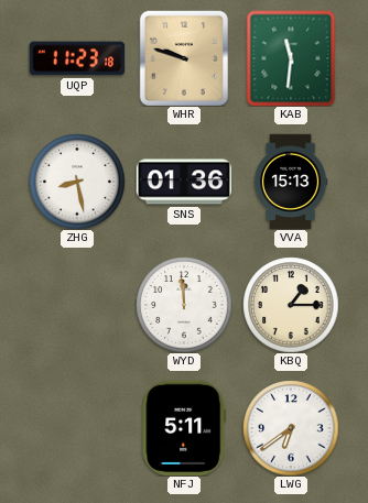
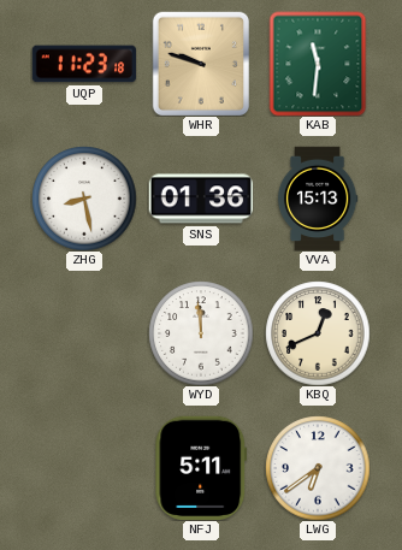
KBQ: 1:15 -> 12:41 (318, 333)
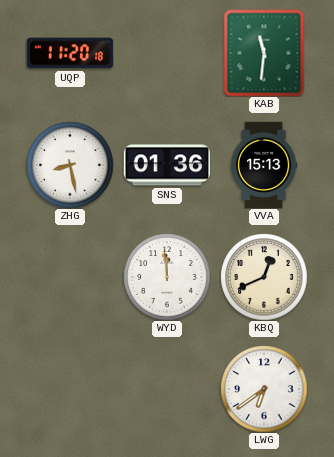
UQP: 11:23 -> 11:20 (70, 53)
WHR: 9:48 -> none (200, 64)
NFJ: 5:11 -> none (201, 467)
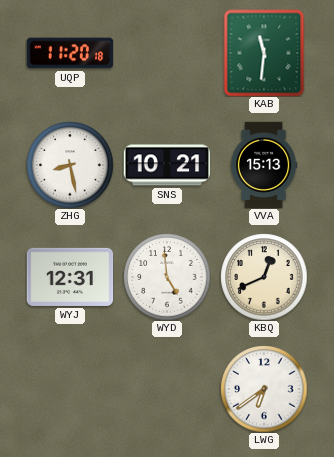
SNS: 01:36 -> 10:21 (167, 165)
WYJ: none -> 12:31 (70, 277)
WYD: 11:59 -> 4:59 (167, 277)
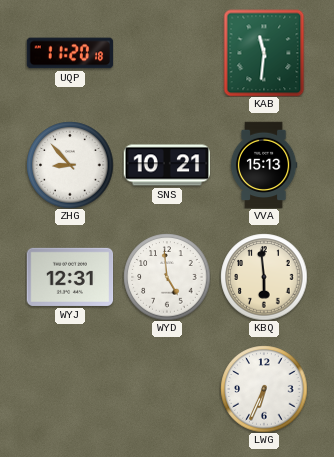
ZHG: 8:28 -> 8:53 (70, 165)
KBQ: 12:41 -> 5:59 (264, 277)
LWG: 6:39 -> 6:34 (264, 389)
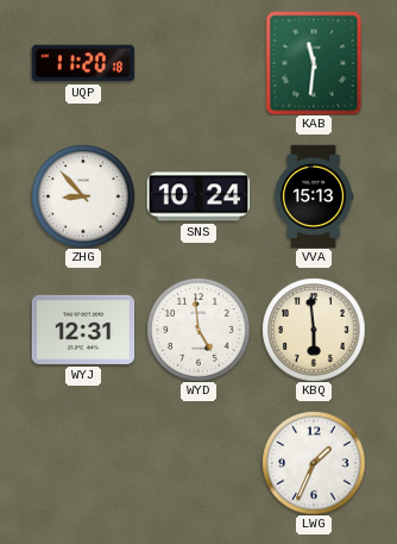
SNS: 10:21 -> 10:24 (198, 196)
LWG: 6:34 -> 1:34 (314, 463)
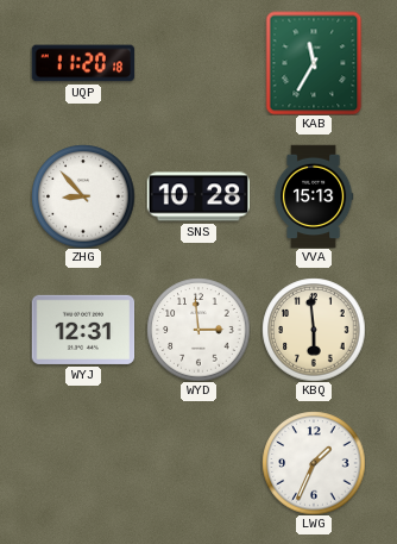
KAB: 11:31 -> 11:35 (314, 63)
SNS: 10:24 -> 10:28 (198, 196)
WYD: 4:59 -> 2:59 (198, 330)
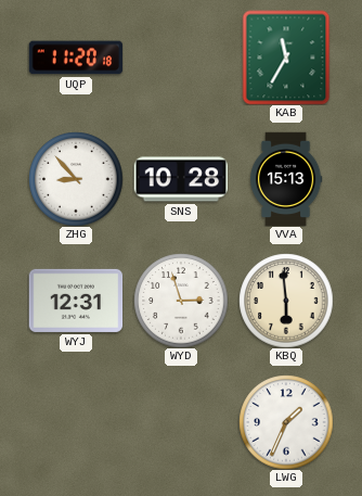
WYD: 2:59 -> 2:57 (181, 301)
